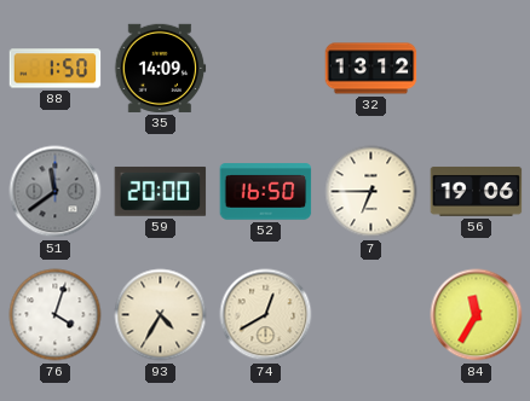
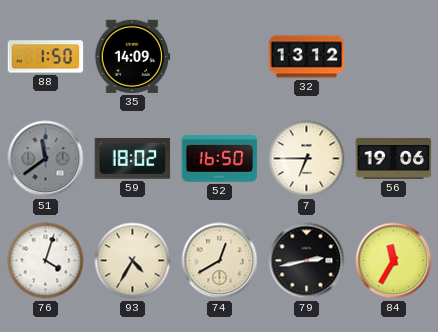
59: 20:00 -> 18:02 (133, 158)
79: none -> 2:43 (307, 261)
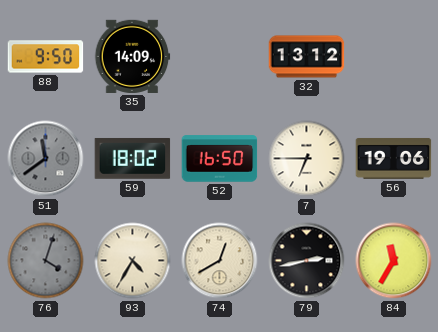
88: 1:50 -> 9:50 (46, 57)
76 dial: white -> grey (46, 261)
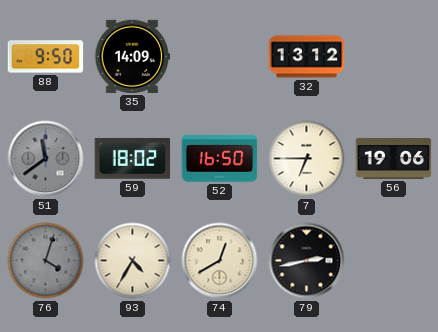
84: 11:35 -> none (394, 261)
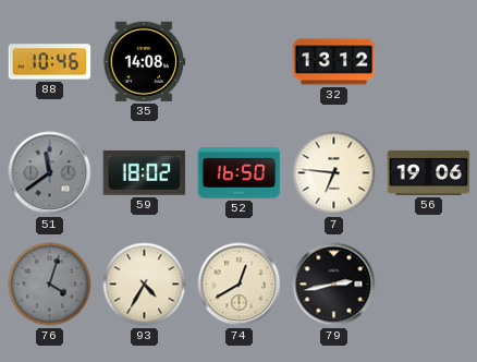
88: 9:50 -> 10:46 (50, 62)
35: 14:09 -> 14:08 (144, 61)
7: 6:45 -> 6:46 (334, 173)
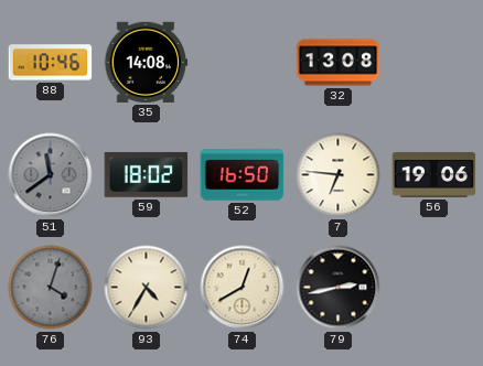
32: 13:12 -> 13:08 (339, 63)
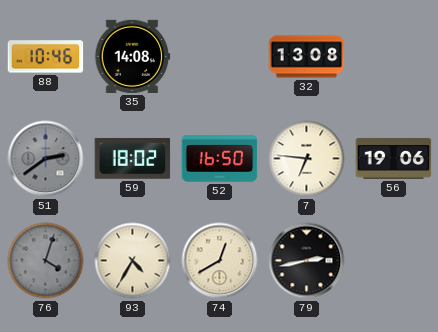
51: 11:39 -> 2:39 (46, 159)
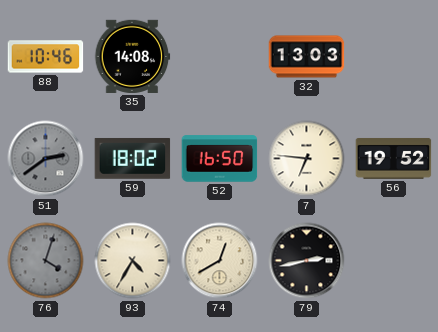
32: 13:08 -> 13:03 (307, 57)
56: 19:06 -> 19:52 (394, 158)
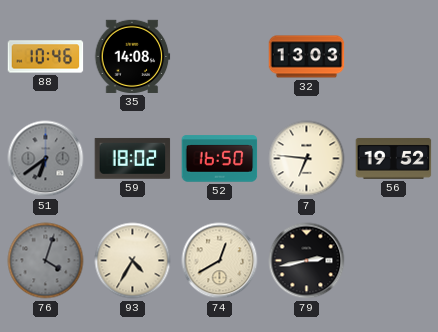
51: 2:39 -> 6:39 (46, 159)
